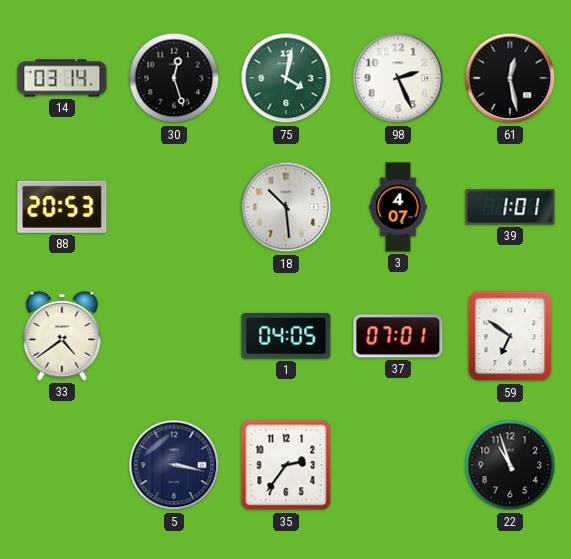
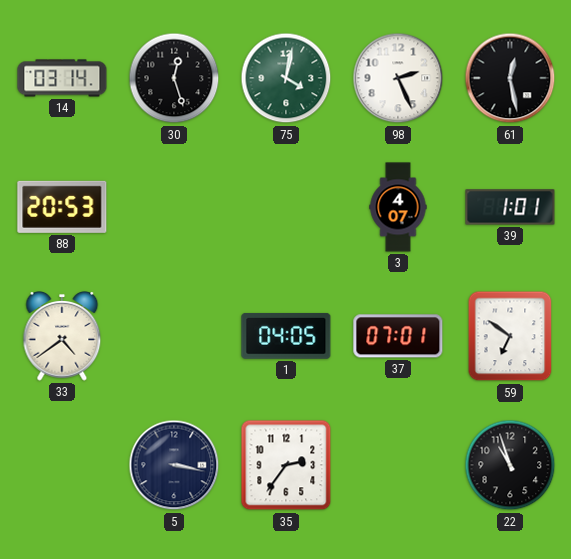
18: 10:29 -> none (286, 207)
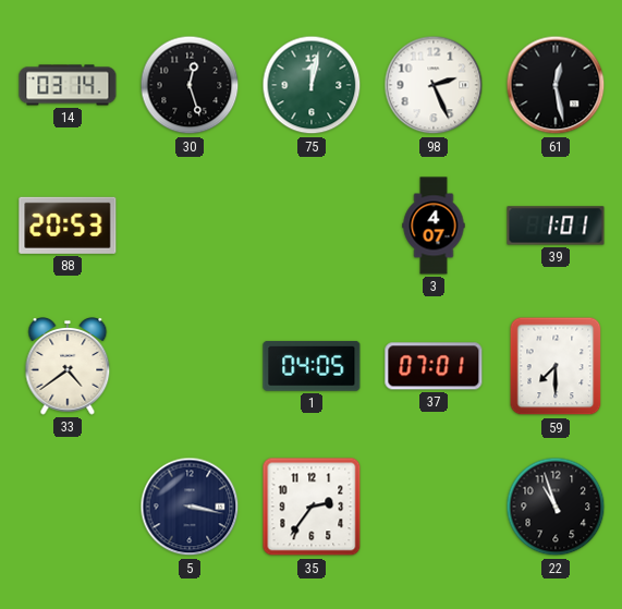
75: 4:02 -> 12:02 (312, 85)
59: 6:51 -> 7:30 (556, 366)
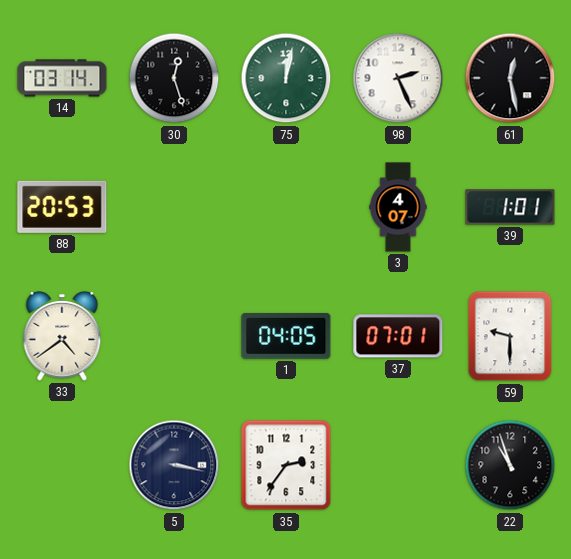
59: 7:30 -> 9:30 (510, 336)
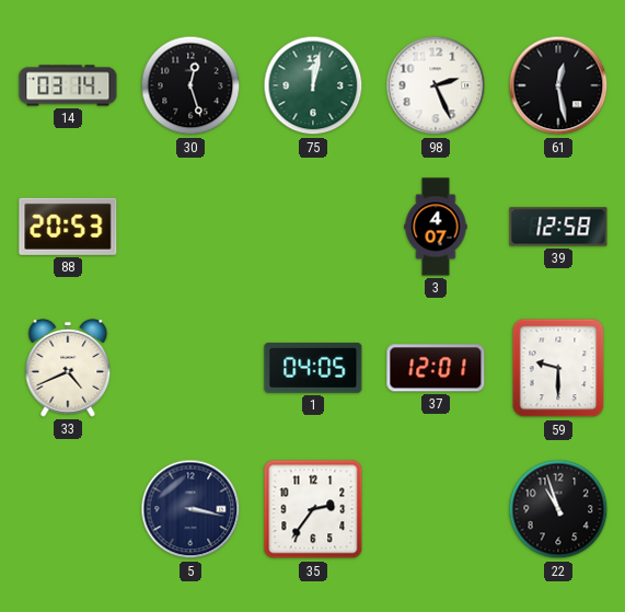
39: 1:01 -> 12:58 (558, 227)
33: 4:39 -> 4:41 (68, 369)
37: 07:01 -> 12:01 (436, 368)
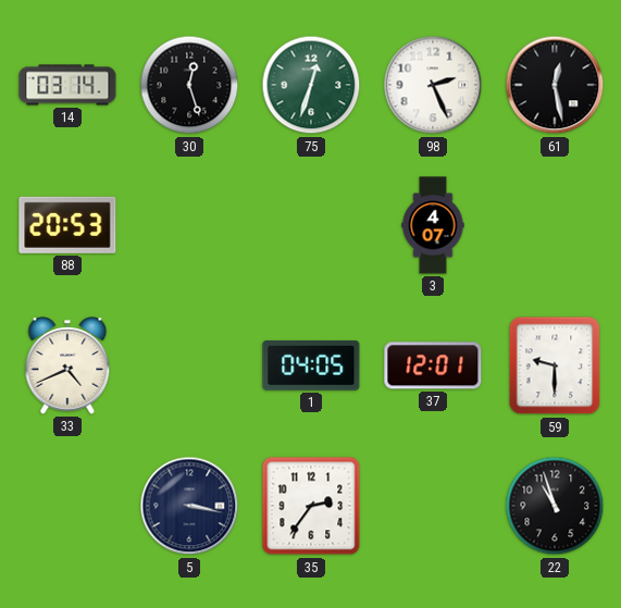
75: 12:02 -> 12:33 (311, 85)
39: 12:58 -> none (558, 227)
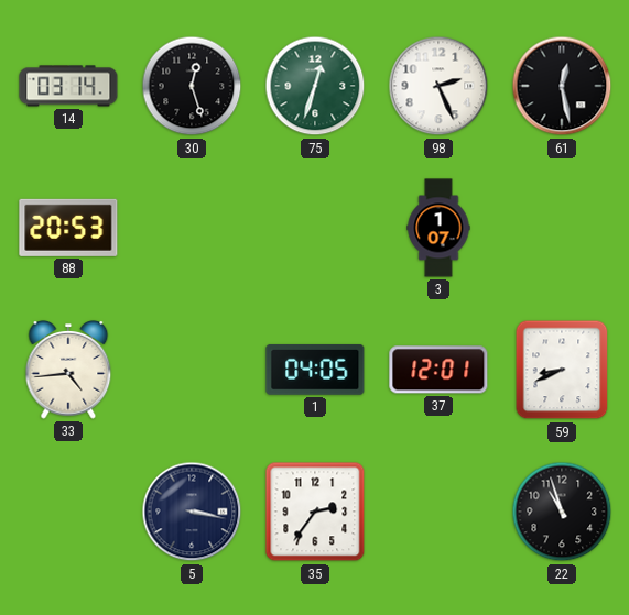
3: 4:07 -> 1:07 (438, 228)
33: 4:41 -> 4:44 (68, 371)
59: 9:30 -> 8:41 (562, 370)
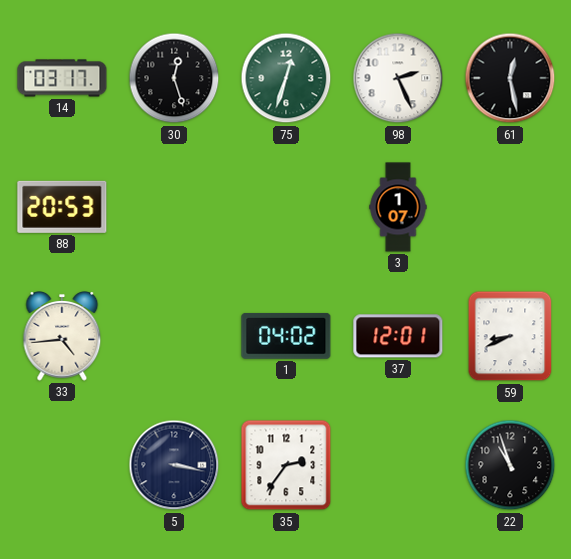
14: 03:14 -> 03:17 (62, 78)
1: 04:05 -> 04:02 (286, 336)
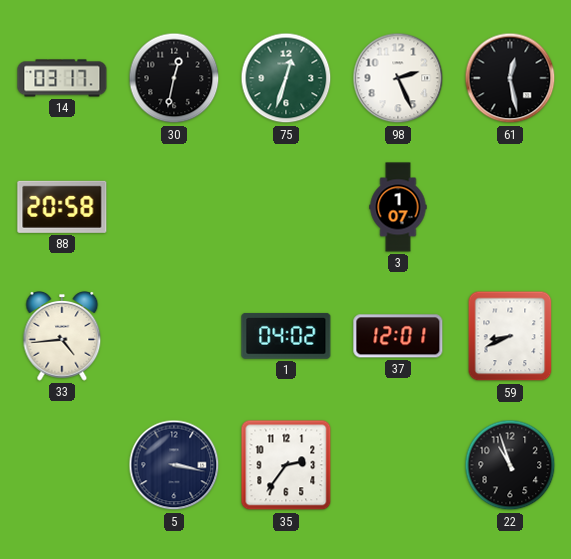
30: 12:27 -> 12:32 (174, 78)
88: 20:53 -> 20:58 (62, 207)
